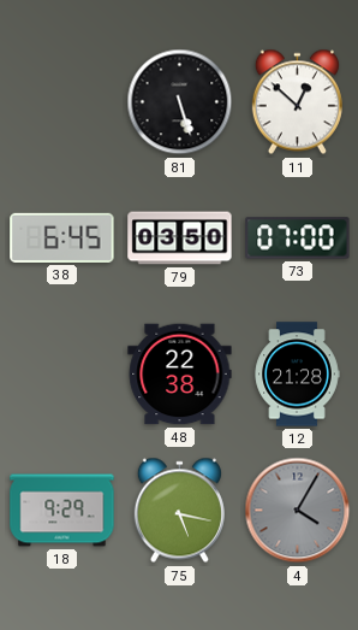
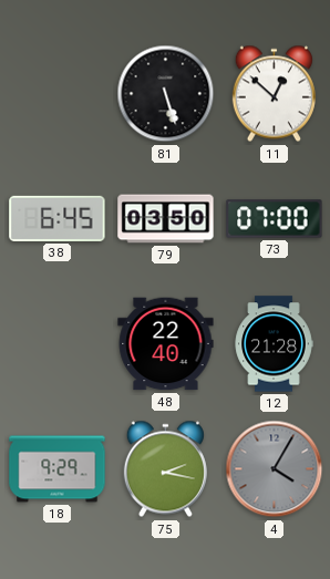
48: 22:38 -> 22:40 (166, 344)
75: 5:17 -> 2:17 (165, 469)
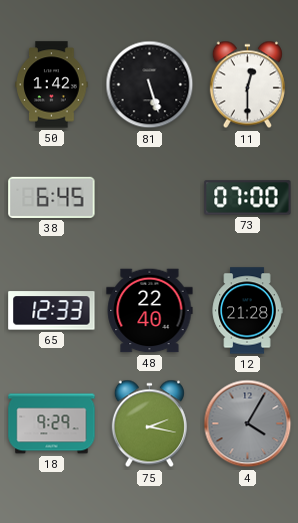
50: none -> 1:42 (52, 85)
11: 12:52 -> 12:30 (247, 85)
79: 03:50 -> none (166, 219)
65: none -> 12:33 (52, 311)
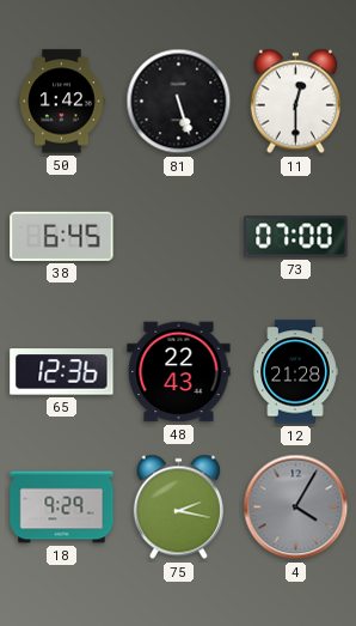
65: 12:33 -> 12:36 (62, 372)
48: 22:40 -> 22:43 (179, 372)
